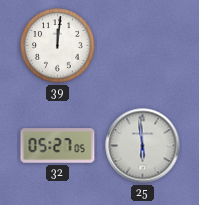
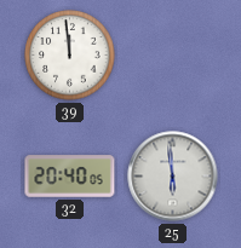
39: 12:01 -> 11:59 (70, 56)
32: 05:27 -> 20:40 (70, 177)
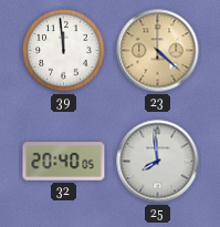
23: none -> 4:22 (158, 51)
25: 5:59 -> 7:59 (158, 162)
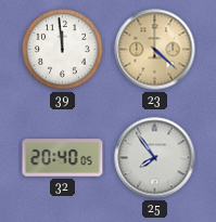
25: 7:59 -> 7:54 (155, 158)
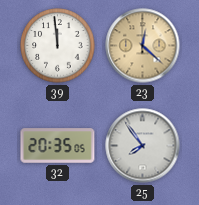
23: 4:22 -> 12:22 (143, 46)
32: 20:40 -> 20:35 (58, 146)
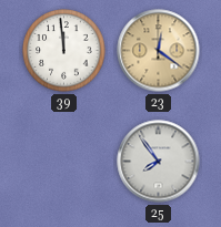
23: 12:22 -> 12:21 (159, 51)
32: 20:35 -> none (58, 146)
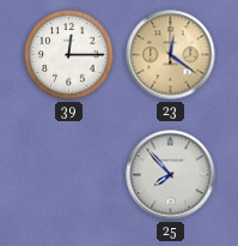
39: 11:59 -> 12:15 (69, 55)
25: 7:54 -> 7:53 (171, 175)
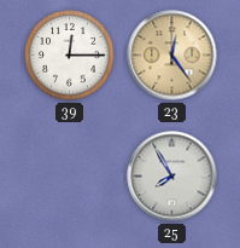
23: 12:21 -> 12:24 (172, 56)
25: 7:53 -> 7:55 (172, 177)
